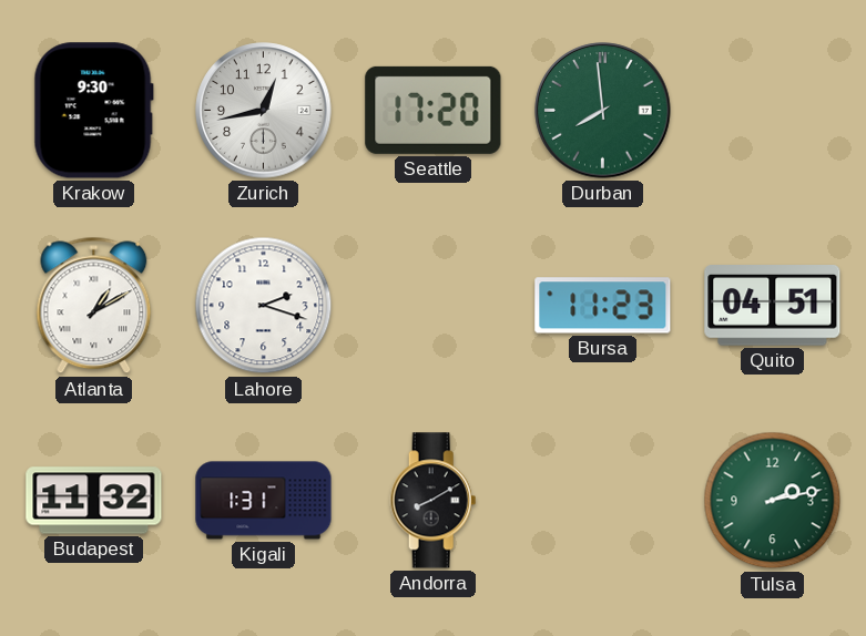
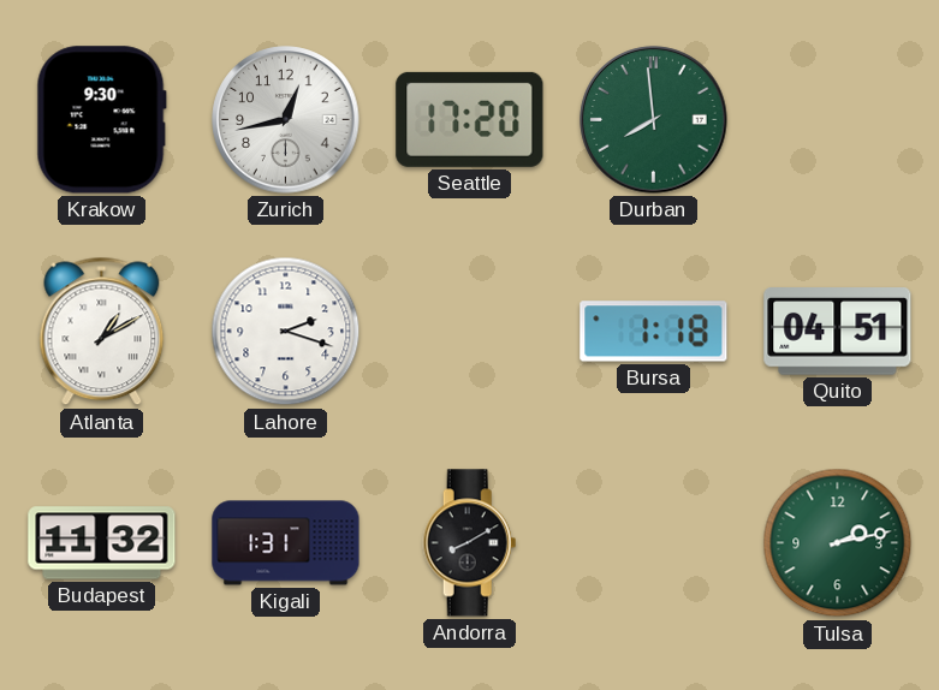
Bursa: 11:23 -> 1:18 (654, 332)
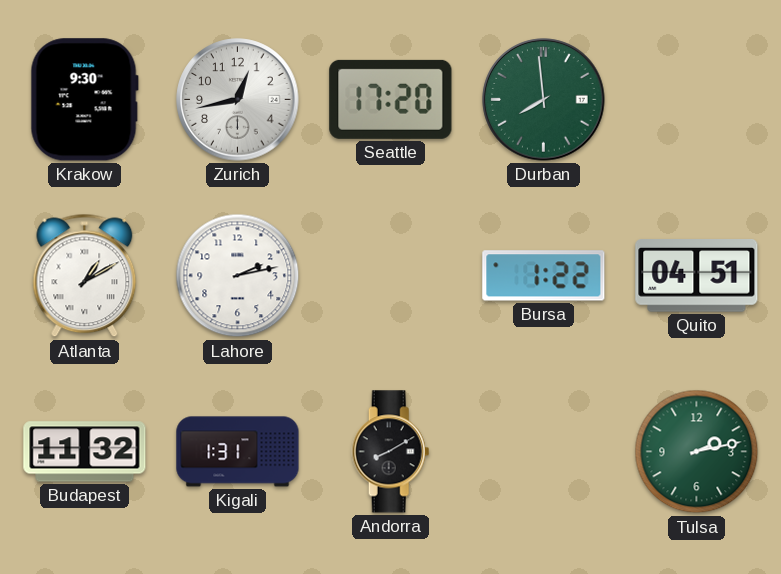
Lahore: 2:18 -> 2:13 (238, 276)
Bursa: 1:18 -> 1:22 (544, 276)
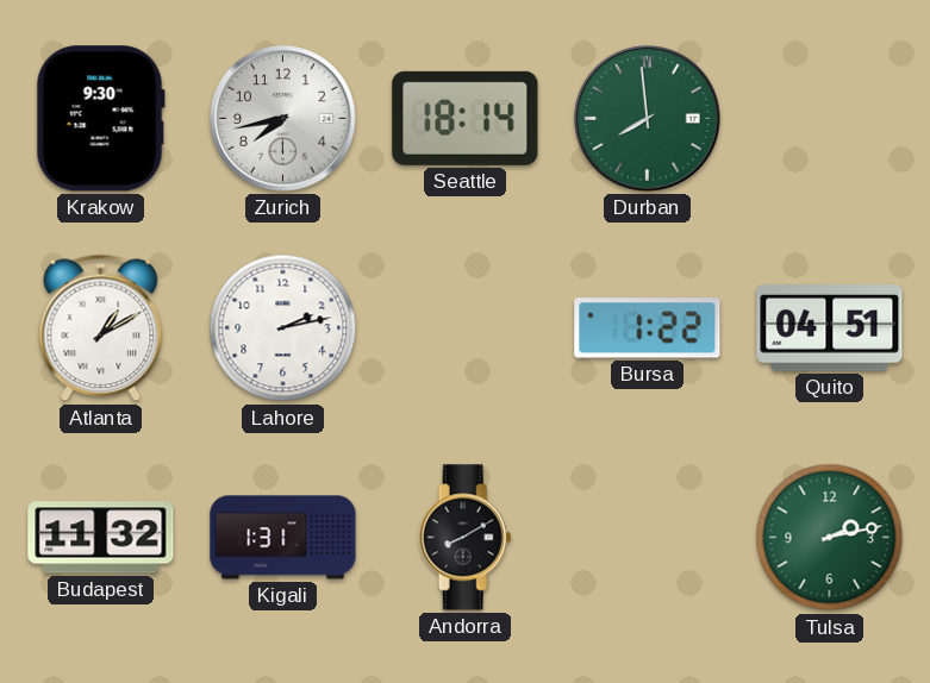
Zurich: 12:43 -> 7:43 (283, 119)
Seattle: 17:20 -> 18:14 (466, 118)
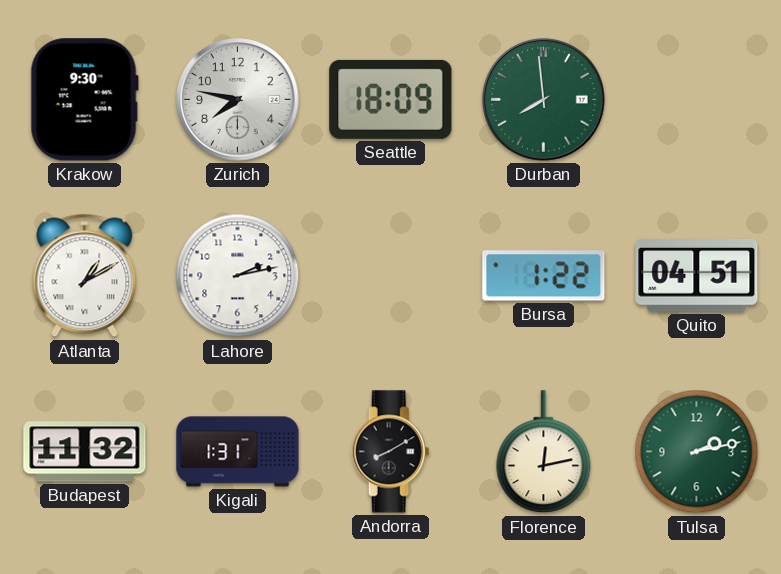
Zurich: 7:43 -> 7:47 (238, 100)
Seattle: 18:14 -> 18:09 (391, 99)
Florence: none -> 12:13 (544, 452)
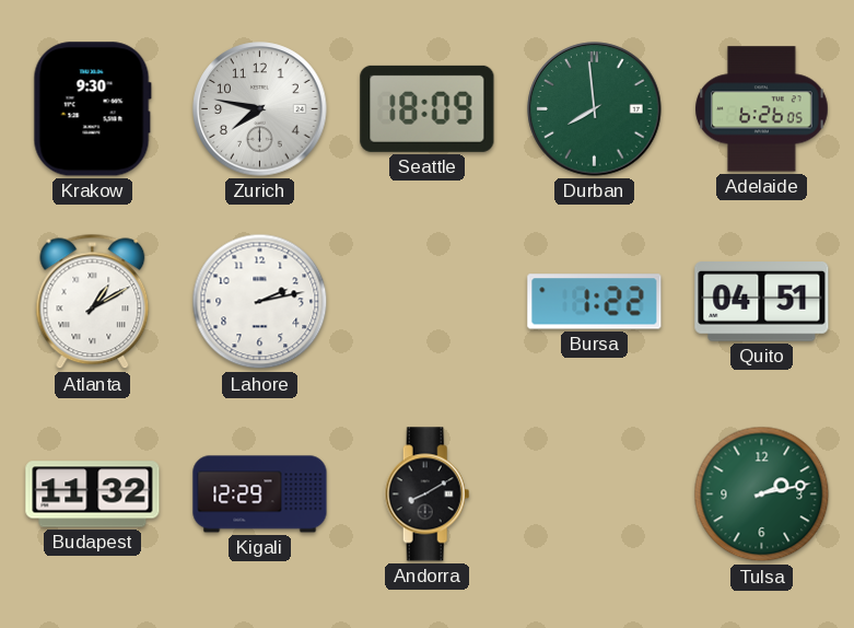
Adelaide: none -> 6:26 (762, 109)
Kigali: 1:31 -> 12:29 (260, 495)
Florence: 12:13 -> none (544, 452)
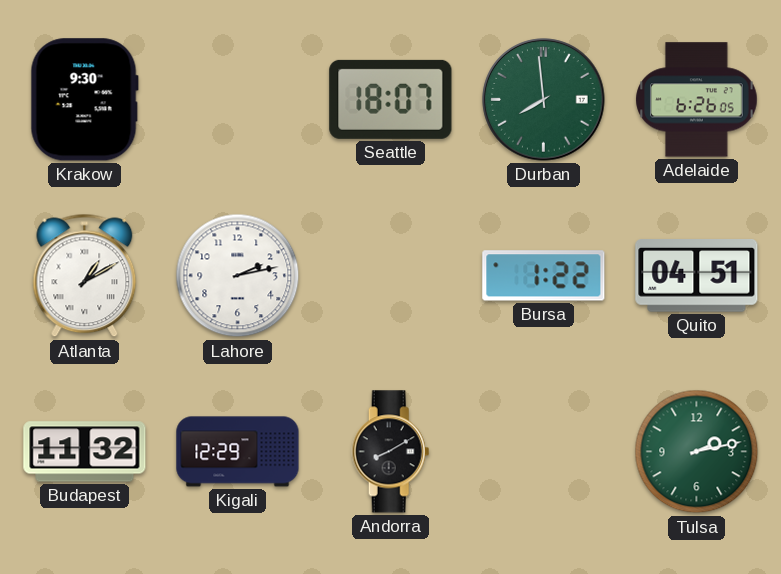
Zurich: 7:47 -> none (260, 109)
Seattle: 18:09 -> 18:07 (391, 99)
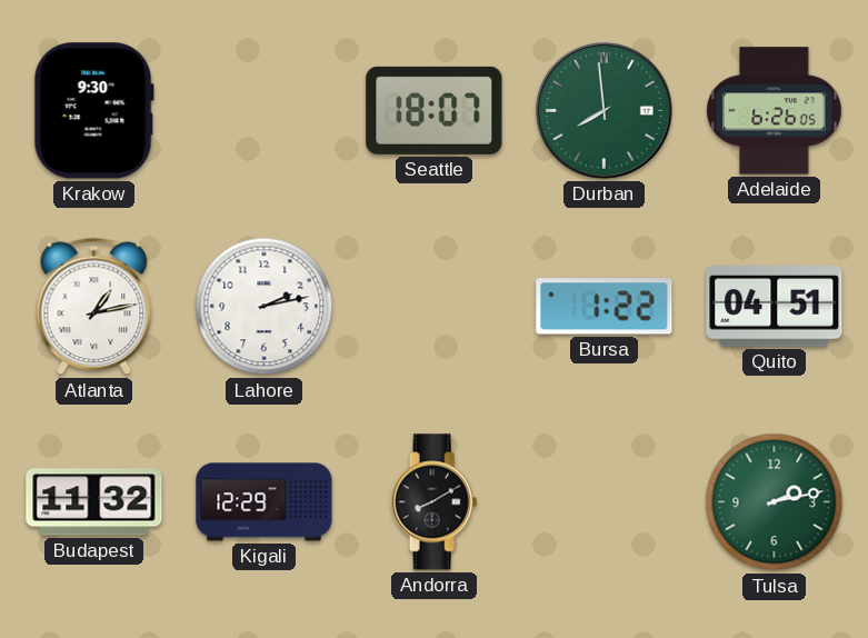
Atlanta: 1:10 -> 1:13 (94, 307)
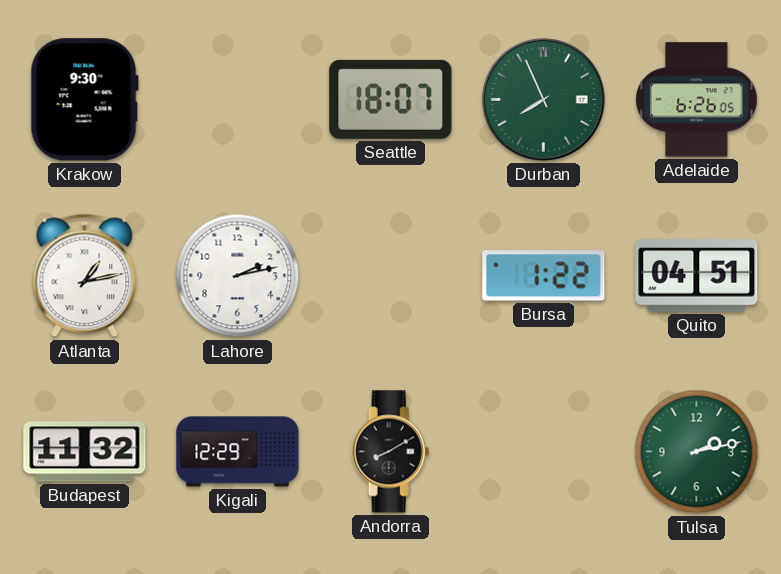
Durban: 7:59 -> 7:56 (544, 100)
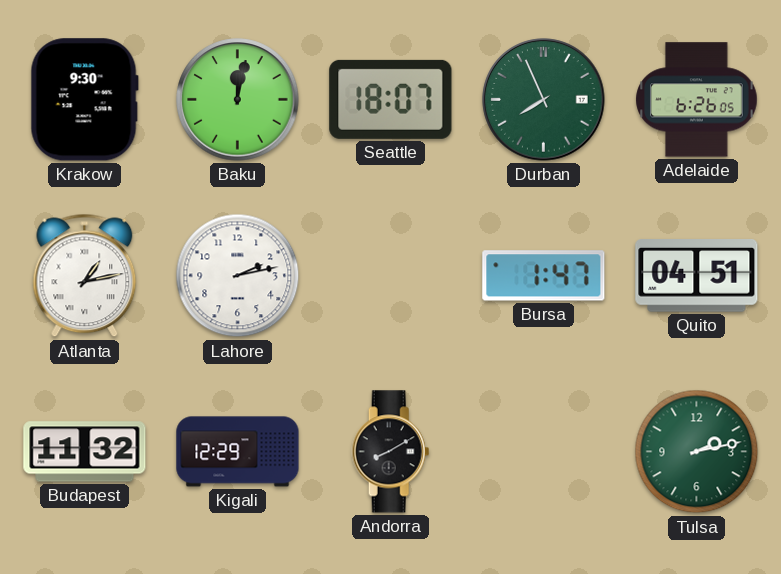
Baku: none -> 12:02 (238, 100)
Bursa: 1:22 -> 1:47 (544, 276)
